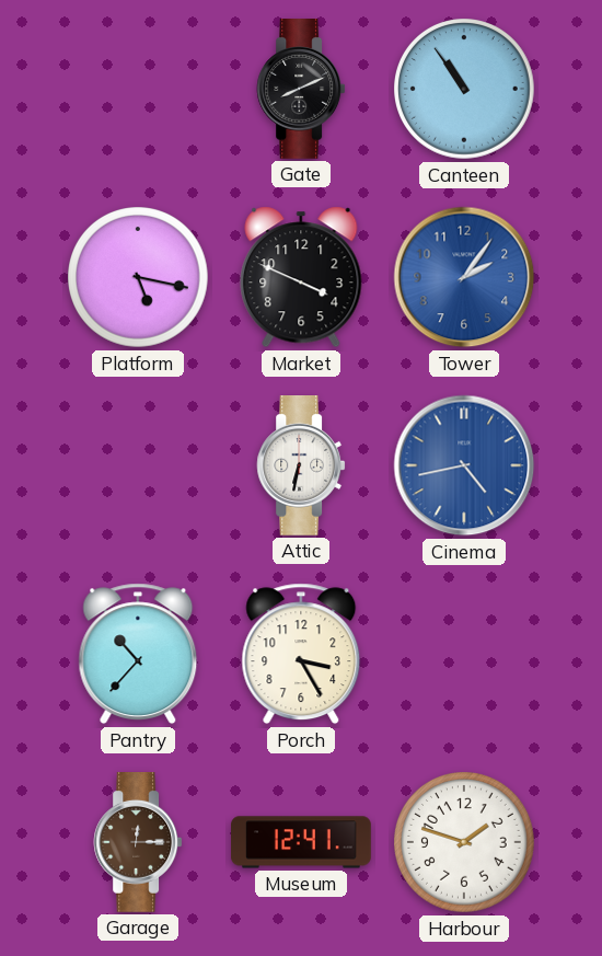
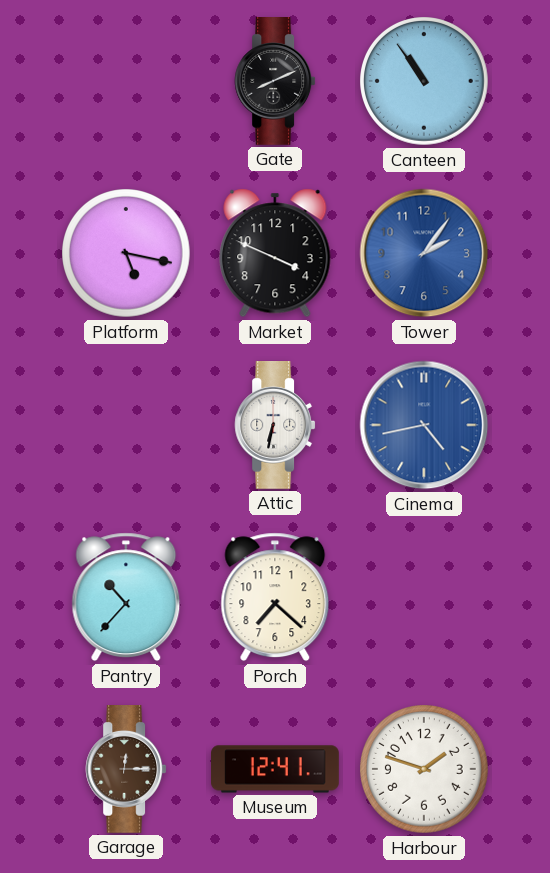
Porch: 3:25 -> 7:22 (275, 597)
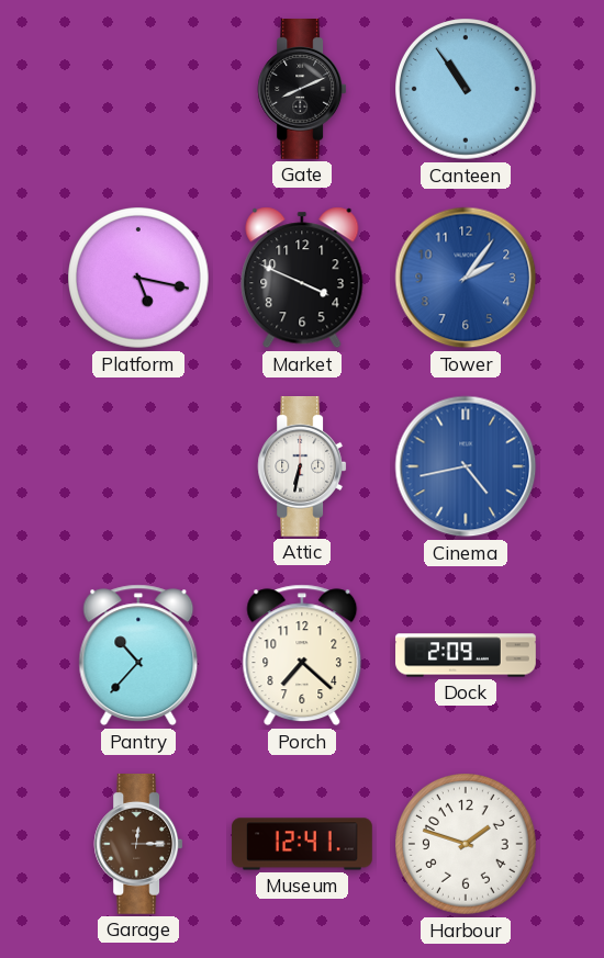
Dock: none -> 2:09 (466, 655)
